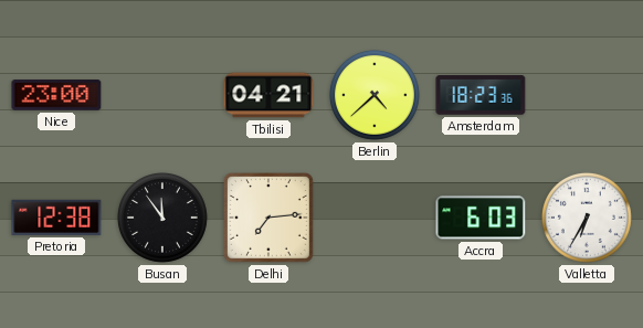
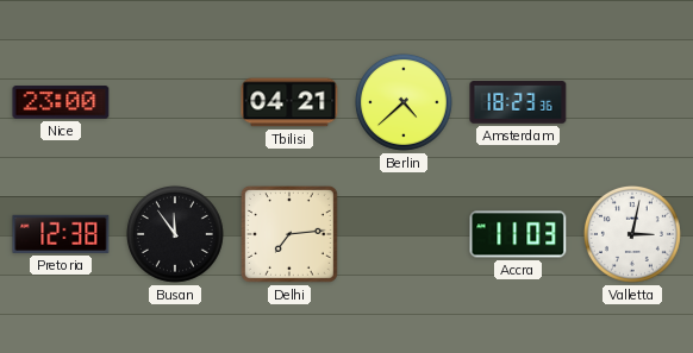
Accra: 6:03 -> 11:03 (518, 234)
Valletta: 6:35 -> 3:02 (632, 234)
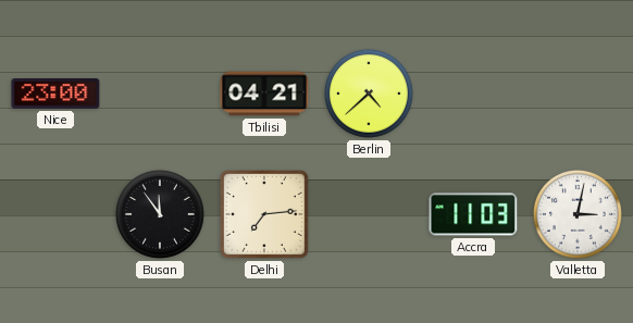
Amsterdam: 18:23 -> none (518, 102)
Pretoria: 12:38 -> none (61, 234)
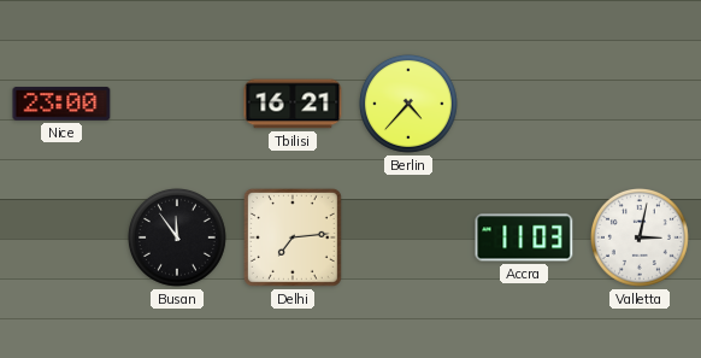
Tbilisi: 04:21 -> 16:21 (293, 104)
Berlin: 4:38 -> 4:37 (408, 104)
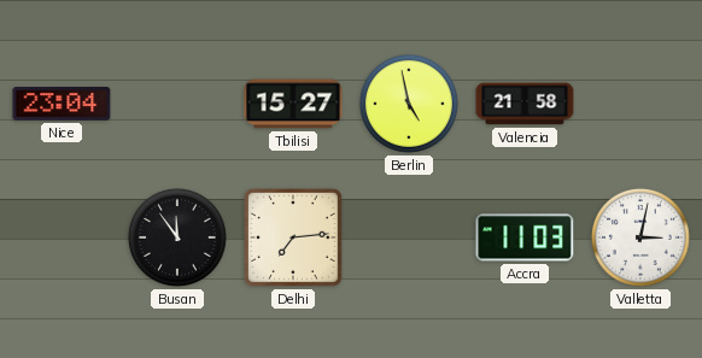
Nice: 23:00 -> 23:04 (62, 104)
Tbilisi: 16:21 -> 15:27 (293, 104)
Berlin: 4:37 -> 4:58 (409, 104)
Valencia: none -> 21:58 (525, 104)
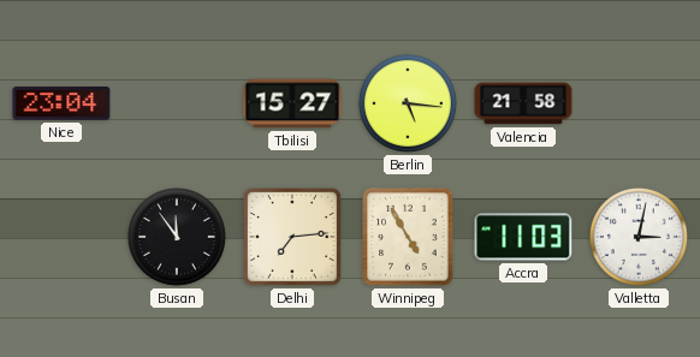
Berlin: 4:58 -> 5:16 (408, 103)
Winnipeg: none -> 4:55 (408, 237)
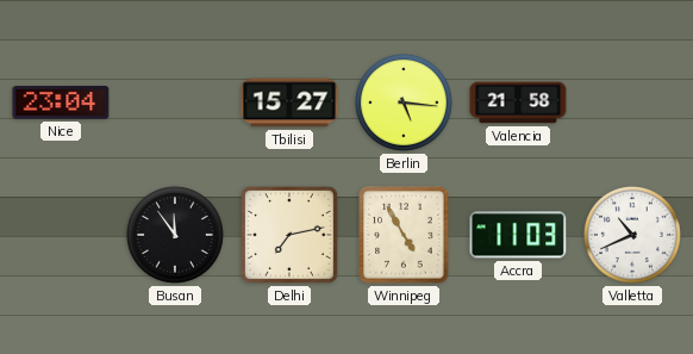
Delhi: 7:14 -> 7:13 (289, 235)
Valletta: 3:02 -> 10:41 (632, 235)
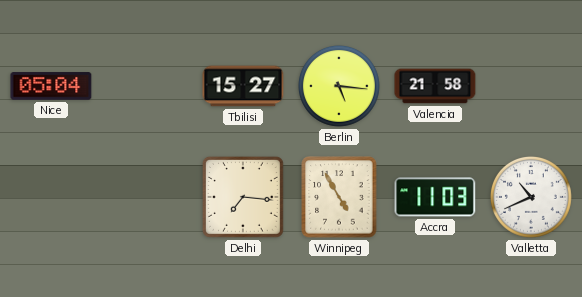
Nice: 23:04 -> 05:04 (51, 86)
Busan: 11:54 -> none (175, 235)
Delhi: 7:13 -> 7:16 (243, 197)
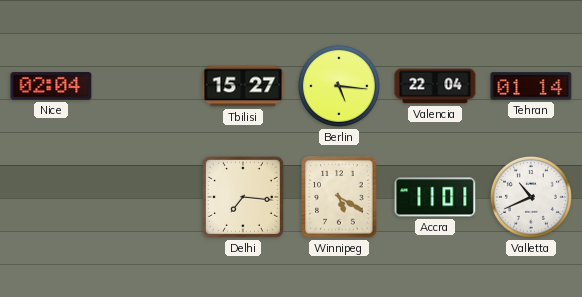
Nice: 05:04 -> 02:04 (51, 86)
Valencia: 21:58 -> 22:04 (435, 86)
Tehran: none -> 01:14 (531, 86)
Winnipeg: 4:55 -> 5:20 (339, 197)
Accra: 11:03 -> 11:01 (435, 197)
